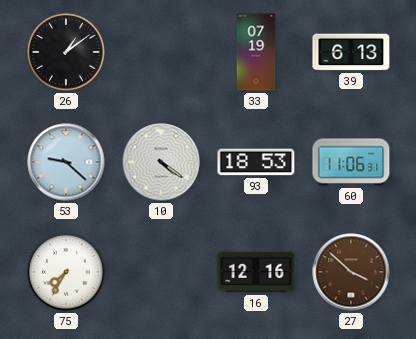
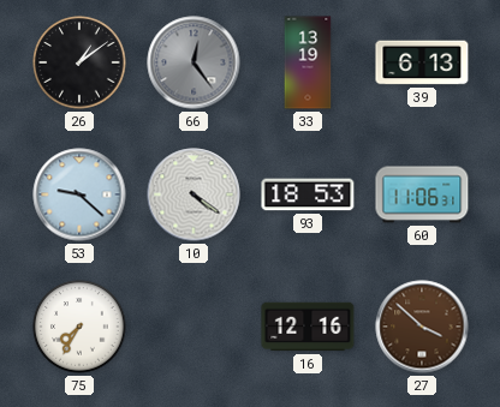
66: none -> 12:24 (194, 62)
33: 07:19 -> 13:19 (308, 62)
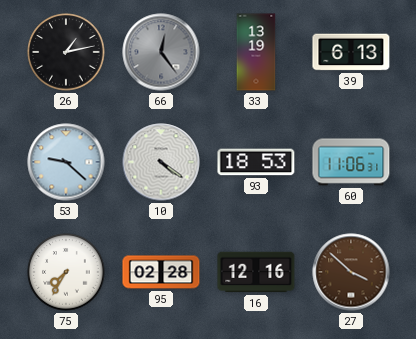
26: 1:09 -> 1:13 (66, 52)
95: none -> 02:28 (161, 272)
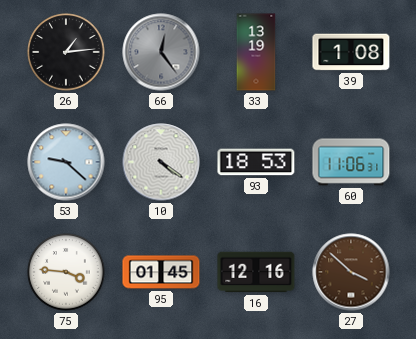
26: 1:13 -> 1:14 (66, 52)
39: 6:13 -> 1:08 (351, 52)
75: 7:35 -> 3:46 (66, 272)
95: 02:28 -> 01:45 (161, 272)
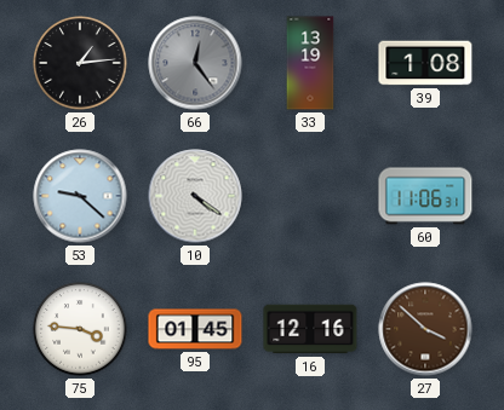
93: 18:53 -> none (256, 162)
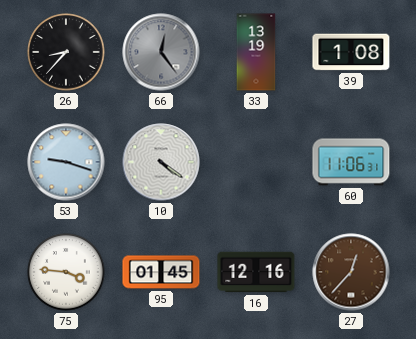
26: 1:14 -> 8:37 (66, 52)
53: 9:22 -> 9:18 (66, 162)
27: 3:52 -> 12:37 (351, 272)
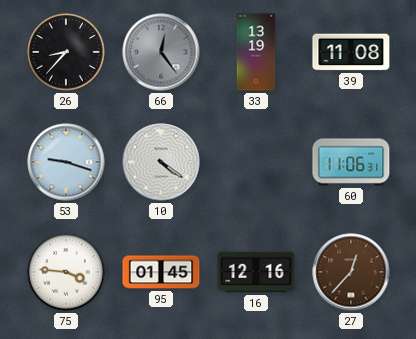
39: 1:08 -> 11:08 (351, 52)
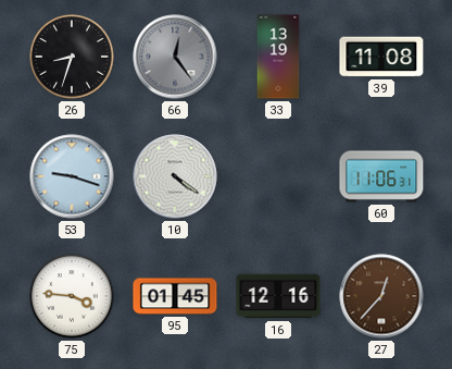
26: 8:37 -> 8:33 (72, 57)
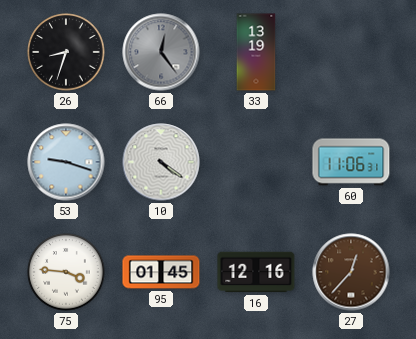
39: 11:08 -> none (381, 57)
